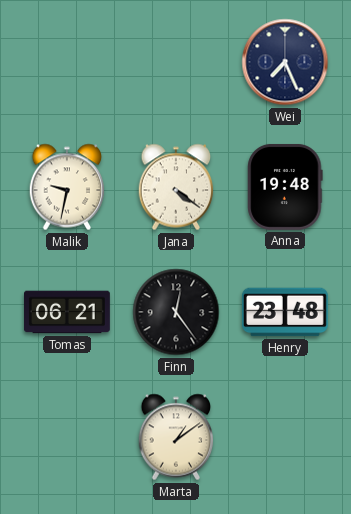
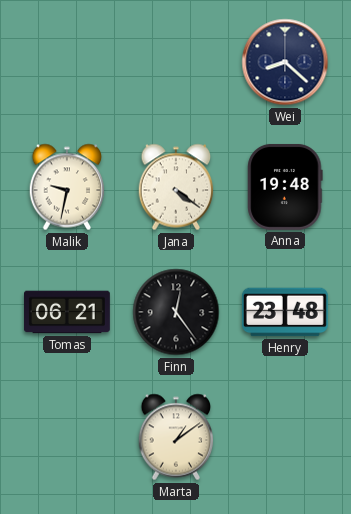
Wei: 7:26 -> 8:22 (285, 62)
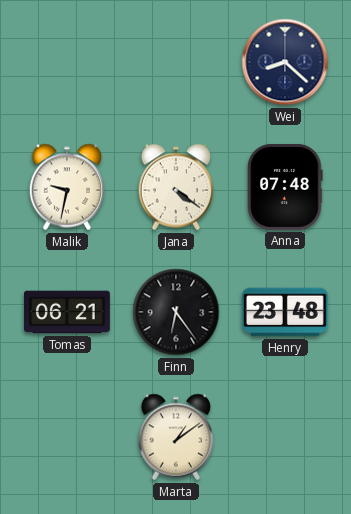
Anna: 19:48 -> 07:48 (285, 187)
Finn: 12:24 -> 6:24 (176, 312)
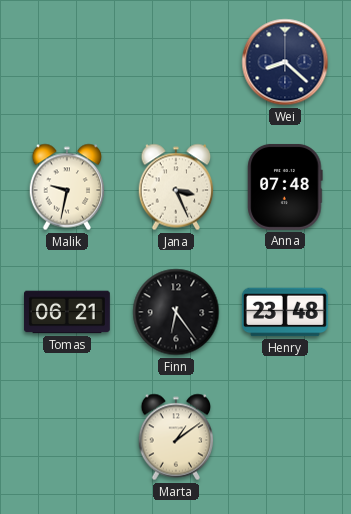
Jana: 4:21 -> 3:26 (176, 187)
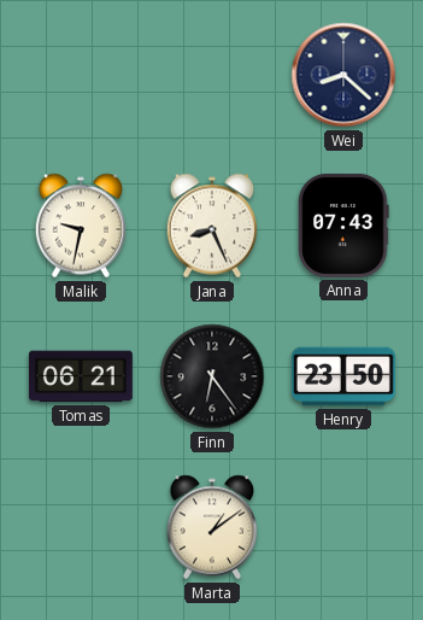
Jana: 3:26 -> 8:26 (212, 226)
Anna: 07:48 -> 07:43 (343, 226)
Henry: 23:48 -> 23:50 (343, 376)
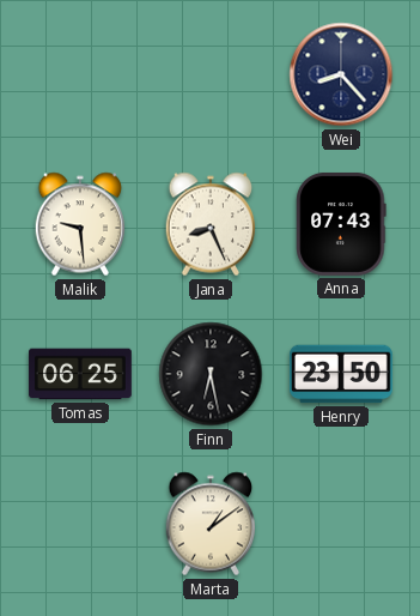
Wei: 8:22 -> 8:23 (341, 74)
Malik: 9:32 -> 9:29 (80, 224)
Tomas: 06:21 -> 06:25 (81, 374)
Finn: 6:24 -> 6:28 (211, 374)
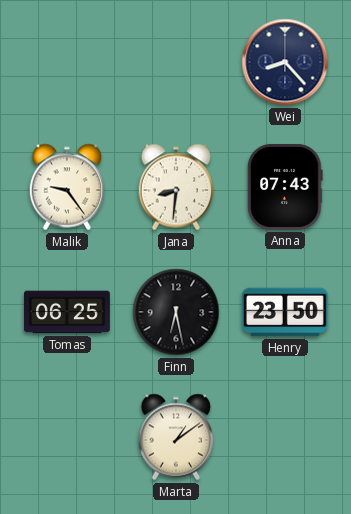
Malik: 9:29 -> 9:24 (67, 187)
Jana: 8:26 -> 8:31 (176, 187)
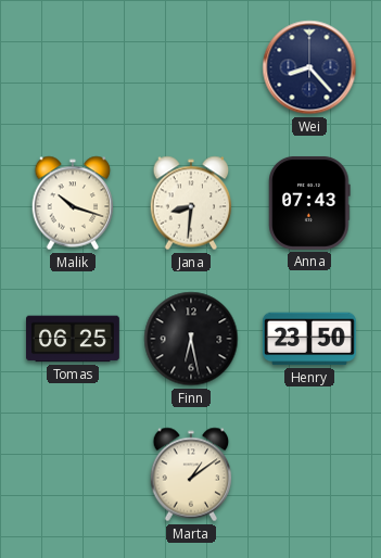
Malik: 9:24 -> 10:18 (73, 203)
